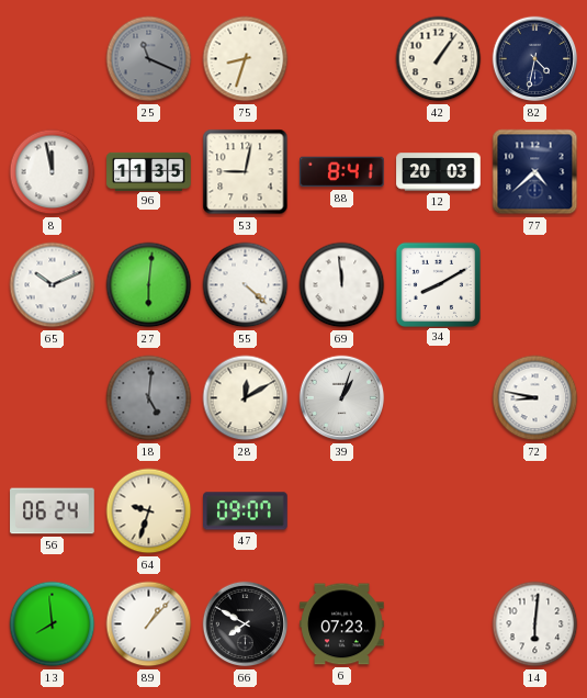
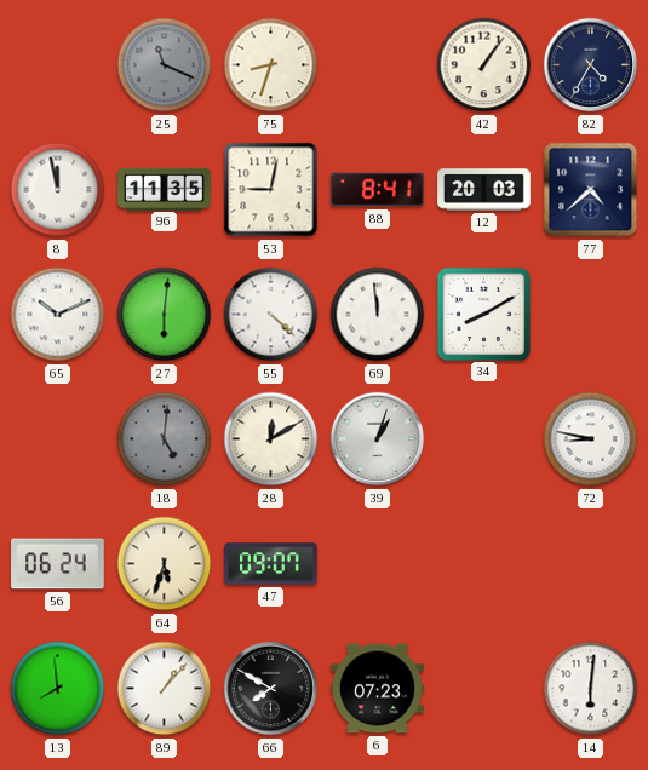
82: 4:32 -> 4:35 (591, 65)
64: 9:33 -> 5:33 (165, 564)
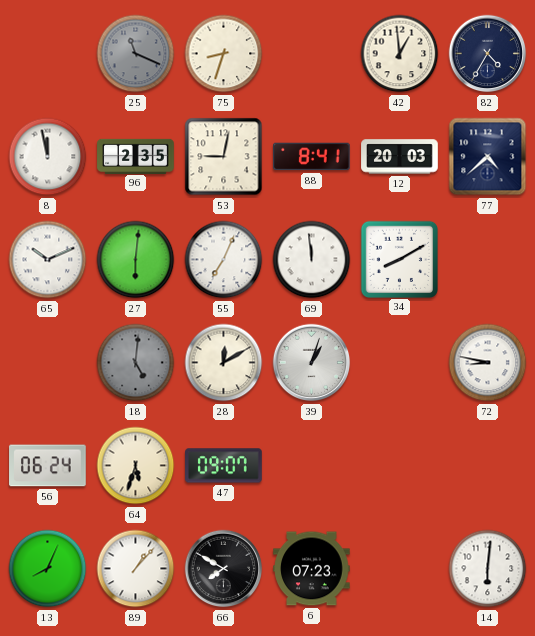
42: 1:06 -> 12:59 (400, 54)
96: 11:35 -> 2:35 (136, 156)
55: 4:22 -> 7:04 (224, 260)
13: 7:59 -> 8:04 (48, 569)
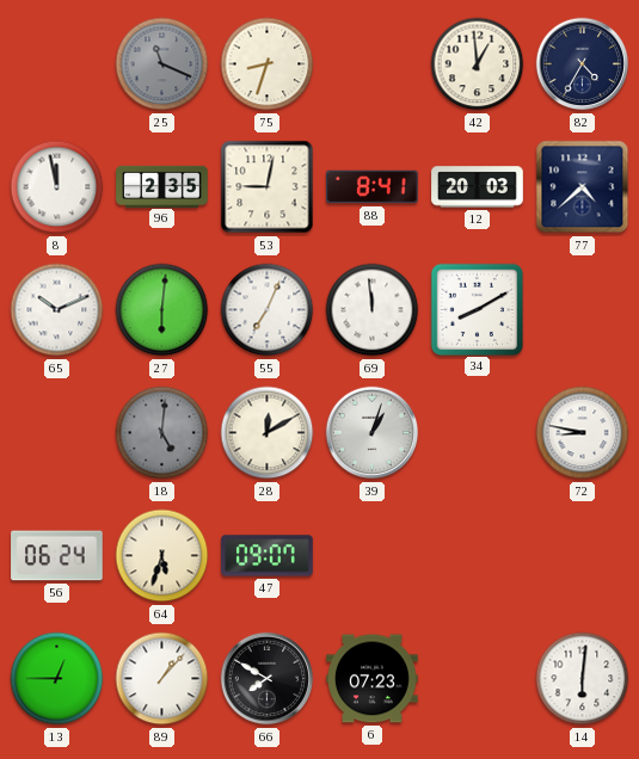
13: 8:04 -> 12:45 (57, 679)
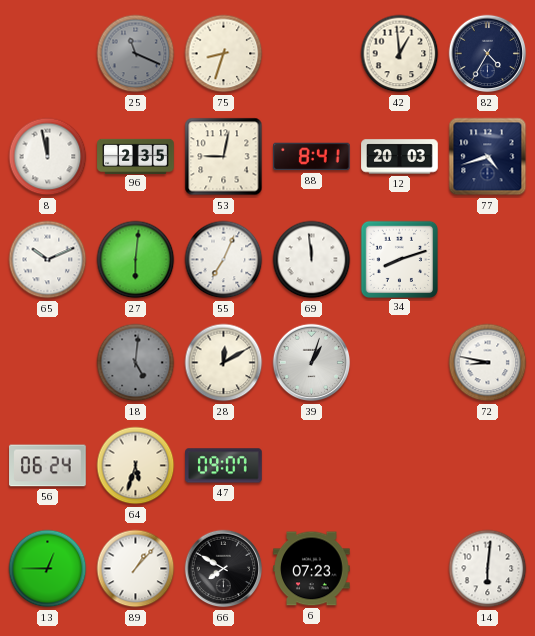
77: 4:38 -> 4:42 (488, 157)
34: 8:10 -> 8:12 (399, 259)
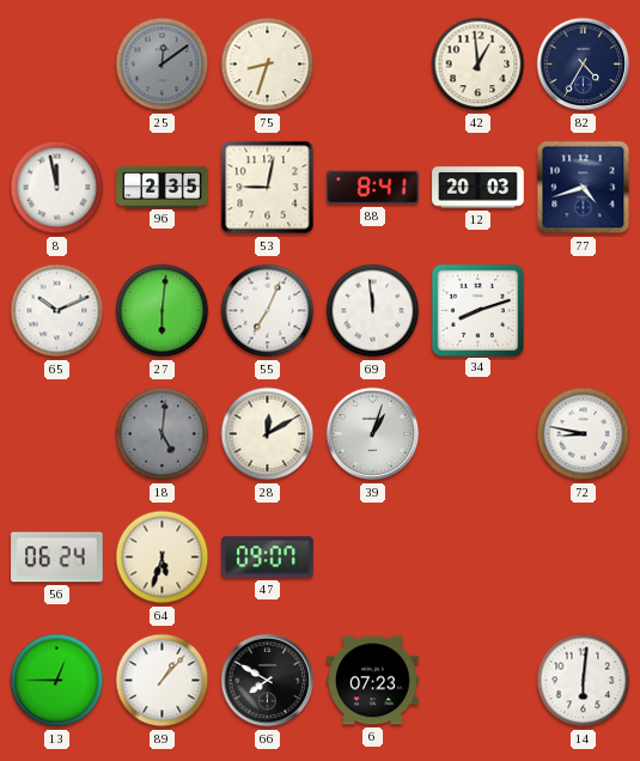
25: 11:19 -> 12:09 (163, 65)
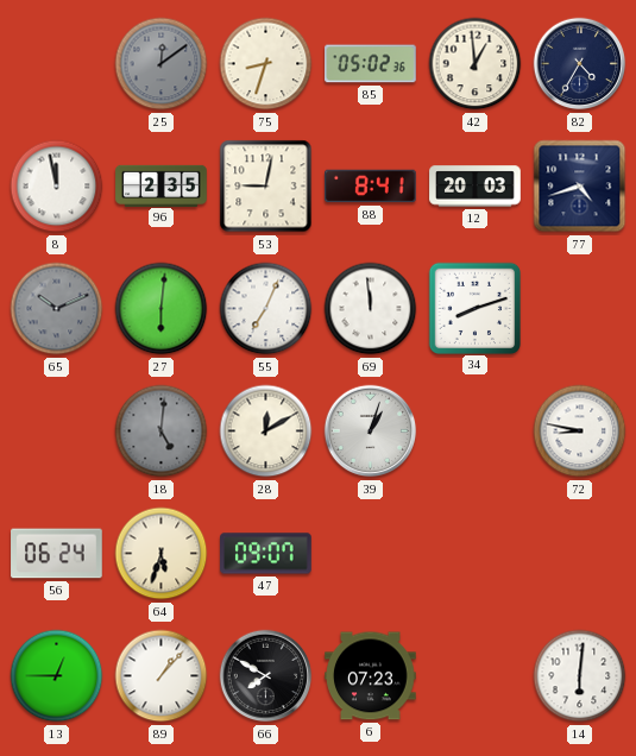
85: none -> 05:02 (371, 64)
65 dial: white -> grey (57, 309)
